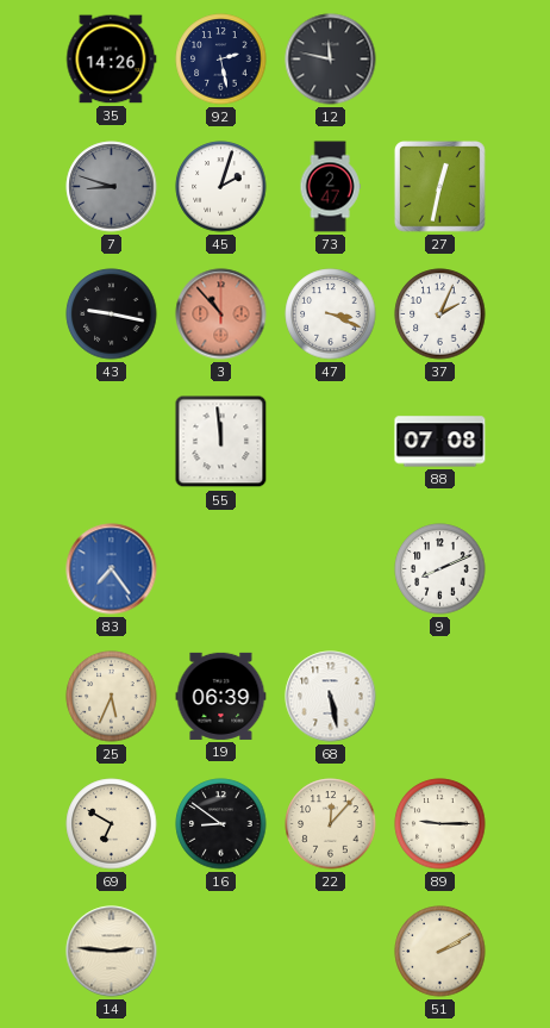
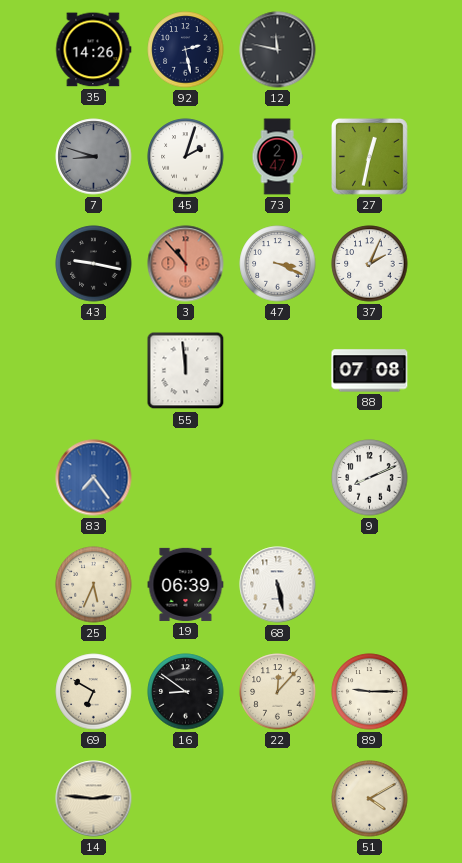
51: 2:10 -> 4:10 (370, 799)
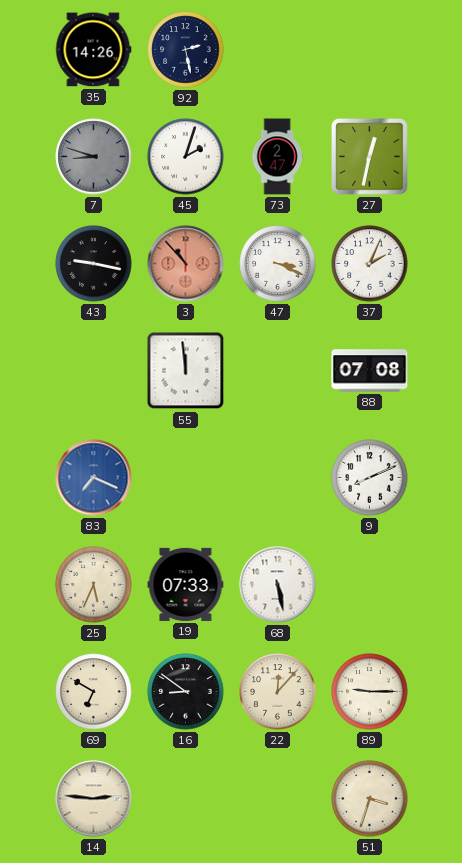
12: 11:47 -> none (278, 50)
83: 7:24 -> 7:19 (94, 478)
19: 06:39 -> 07:33 (186, 584)
51: 4:10 -> 3:33 (370, 799)
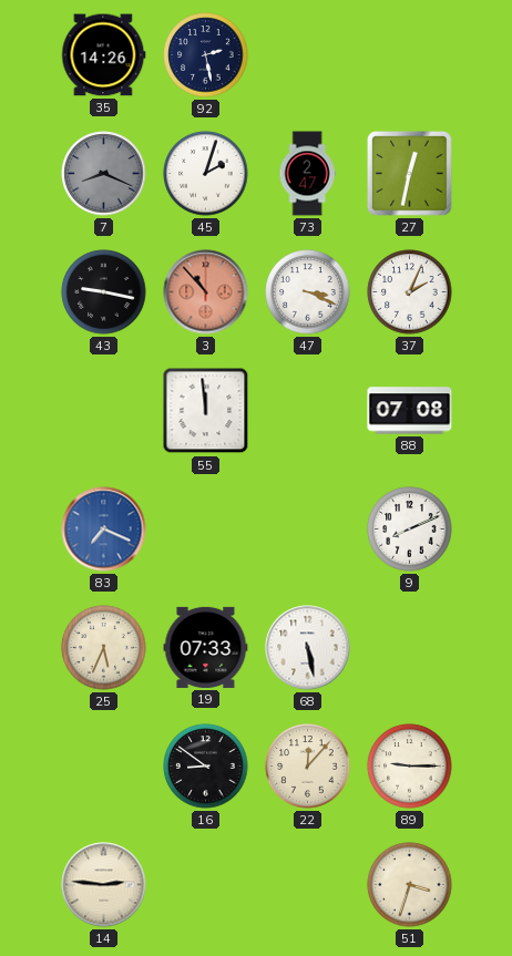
7: 8:48 -> 8:19 (104, 174)
69: 6:50 -> none (94, 692)
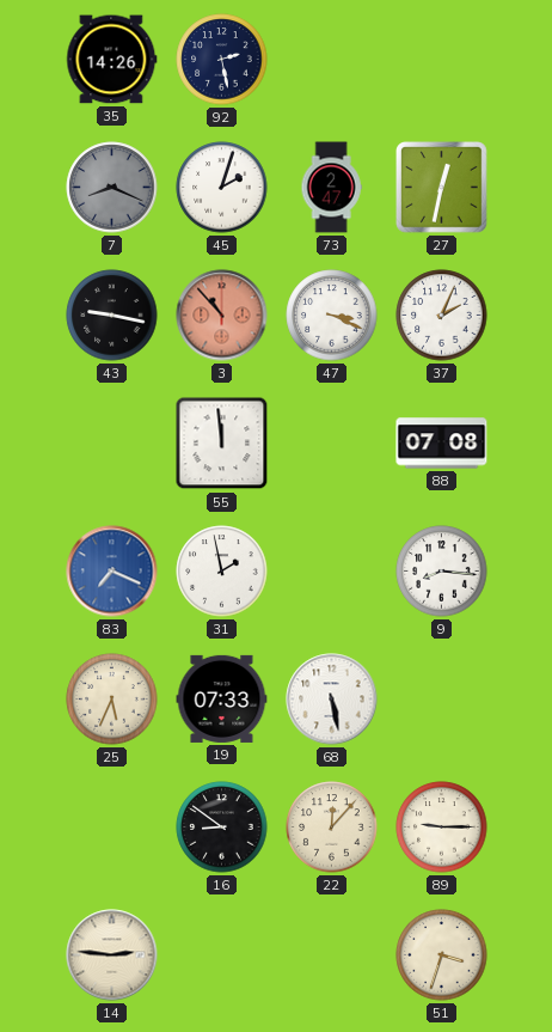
31: none -> 1:58 (222, 572)
9: 8:11 -> 8:16 (442, 572)
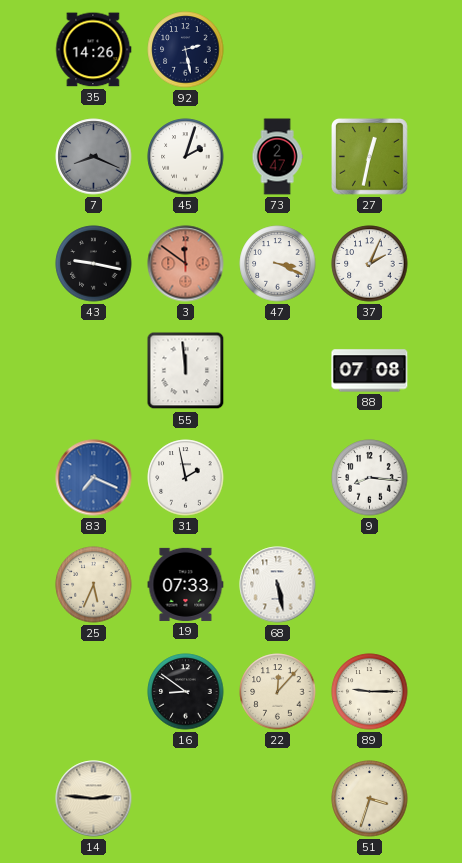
3: 10:53 -> 11:51 (186, 264)
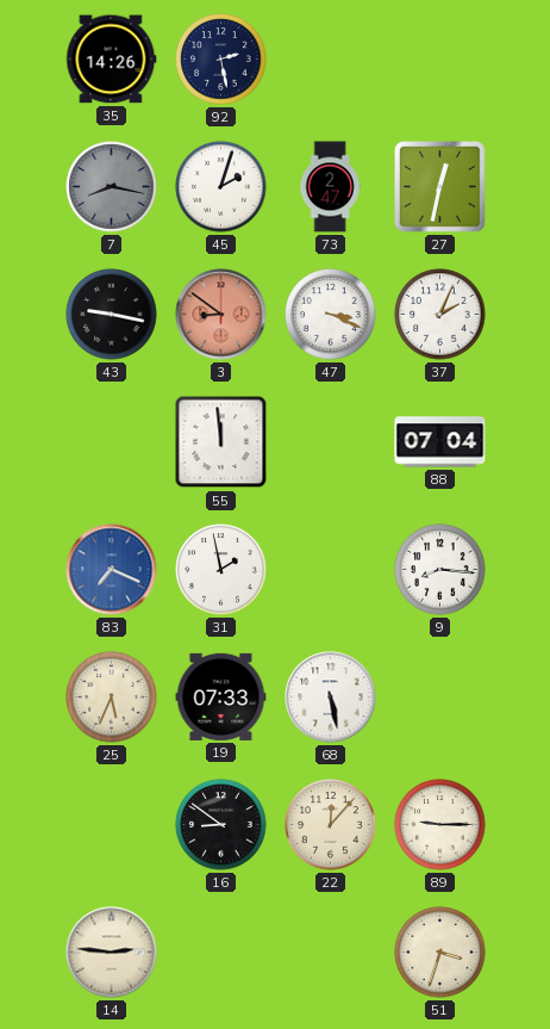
7: 8:19 -> 8:17 (112, 187)
3: 11:51 -> 8:51 (221, 315)
88: 07:08 -> 07:04 (440, 442)
